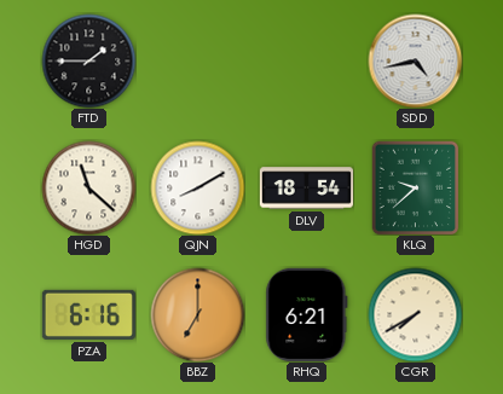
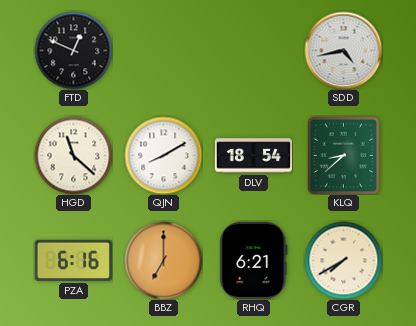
FTD: 1:45 -> 12:49 (73, 50)
KLQ: 9:38 -> 8:38 (344, 155)
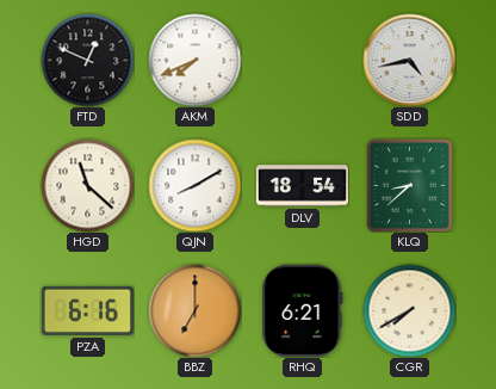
AKM: none -> 7:41 (194, 60)
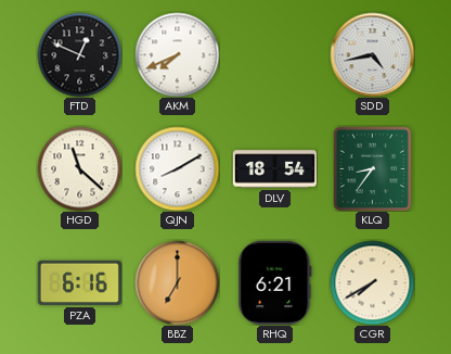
KLQ: 8:38 -> 8:36 (373, 168)
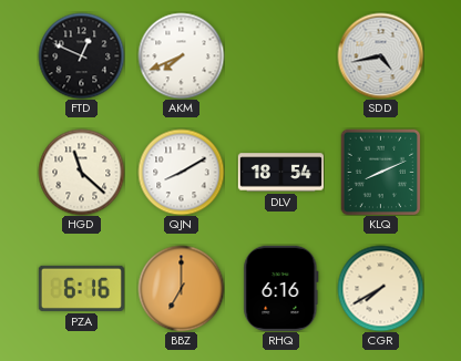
KLQ: 8:36 -> 8:11 (381, 172)
RHQ: 6:21 -> 6:16 (281, 288)
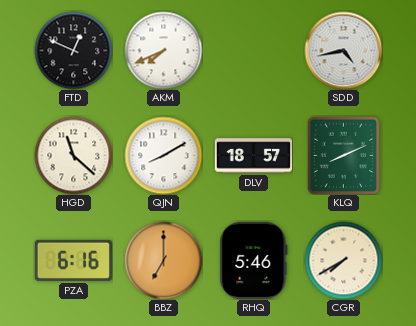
DLV: 18:54 -> 18:57 (253, 156)
RHQ: 6:16 -> 5:46 (254, 260)
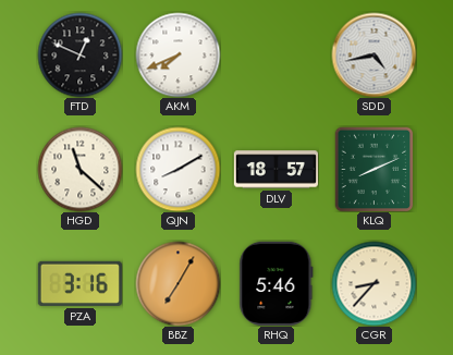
PZA: 6:16 -> 3:16 (79, 283)
BBZ: 7:00 -> 7:05 (177, 283)
CGR: 7:40 -> 8:37 (374, 283)
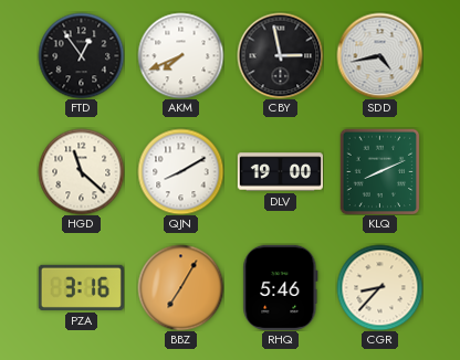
FTD: 12:49 -> 12:54 (81, 55)
CBY: none -> 2:58 (280, 55)
DLV: 18:57 -> 19:00 (280, 172)
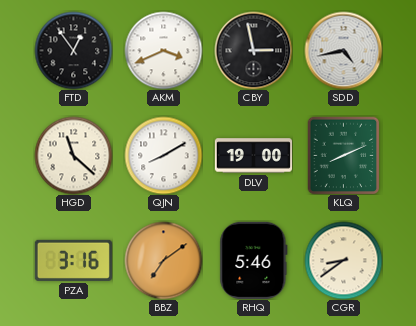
AKM: 7:41 -> 3:41 (163, 50)
BBZ: 7:05 -> 7:09 (163, 260)
CGR: 8:37 -> 8:39 (343, 260)
